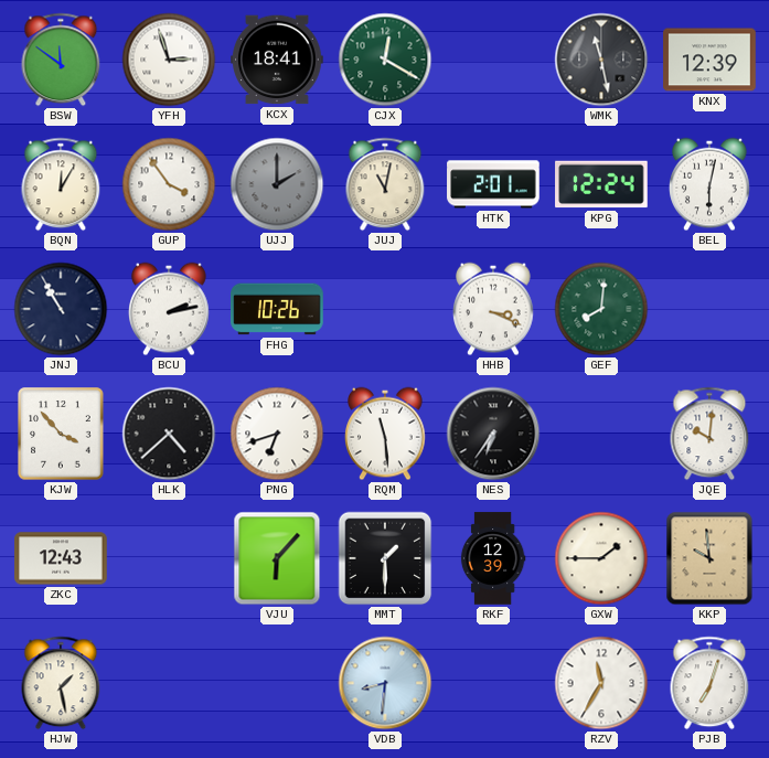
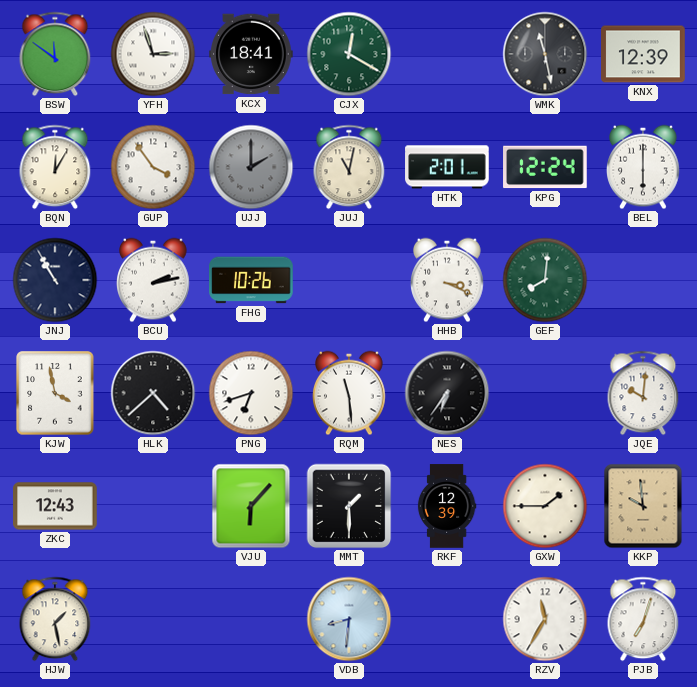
BEL: 6:02 -> 6:00 (644, 167)
KJW: 3:53 -> 3:58 (55, 393)
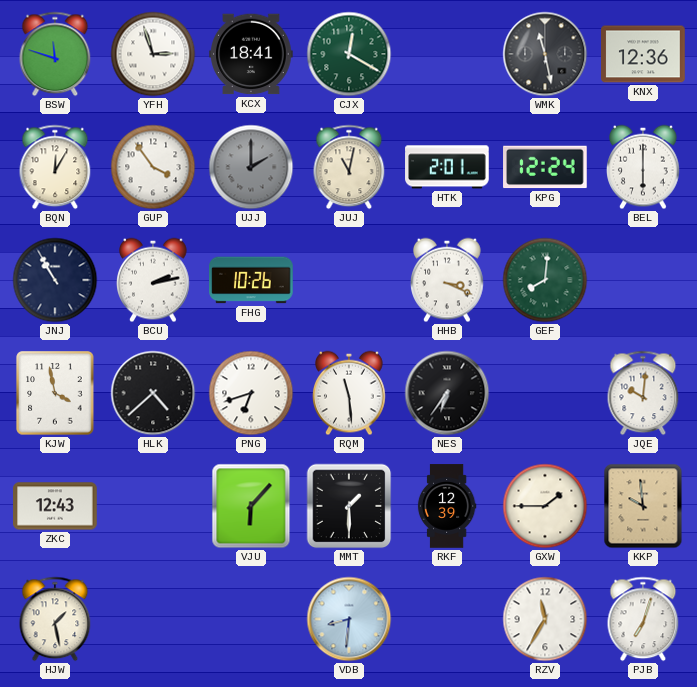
BSW: 11:51 -> 11:48 (55, 54)
KNX: 12:39 -> 12:36 (643, 54)
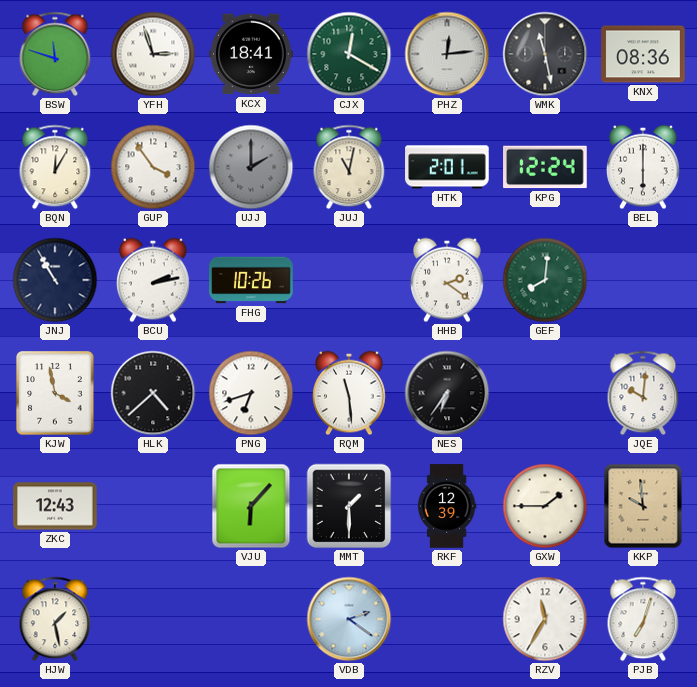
PHZ: none -> 12:14 (447, 54)
KNX: 12:36 -> 08:36 (643, 54)
HHB: 3:19 -> 2:21 (448, 280)
VDB: 8:31 -> 2:21 (349, 619)
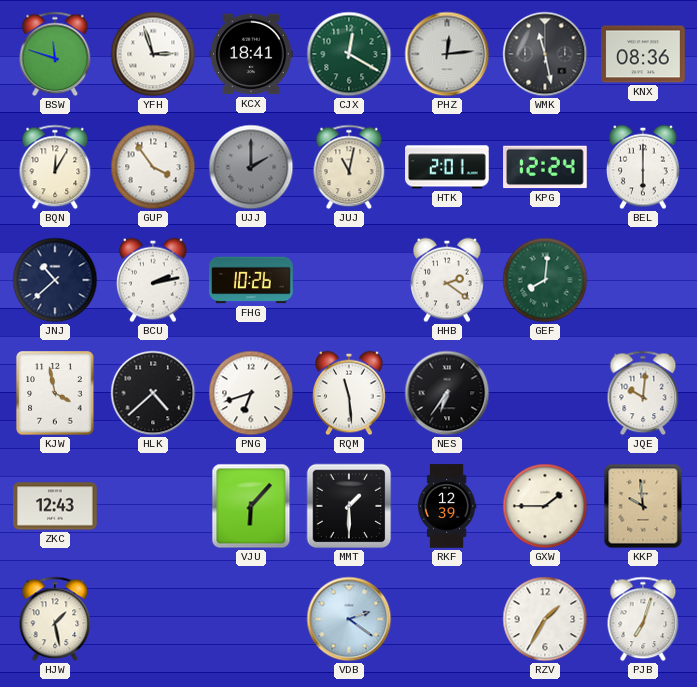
JNJ: 10:55 -> 10:38 (55, 280)
RZV: 11:35 -> 1:35 (545, 619)
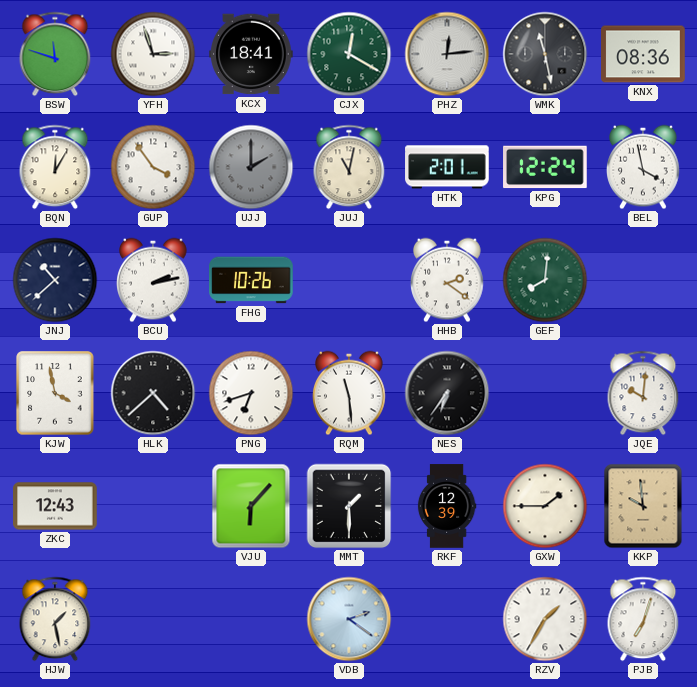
BEL: 6:00 -> 3:58 (644, 167)
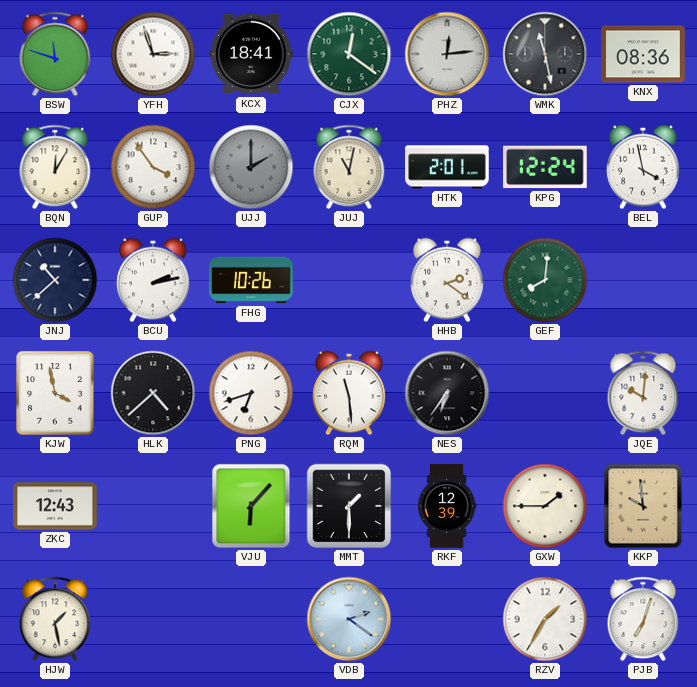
CJX: 12:20 -> 12:21 (349, 54)
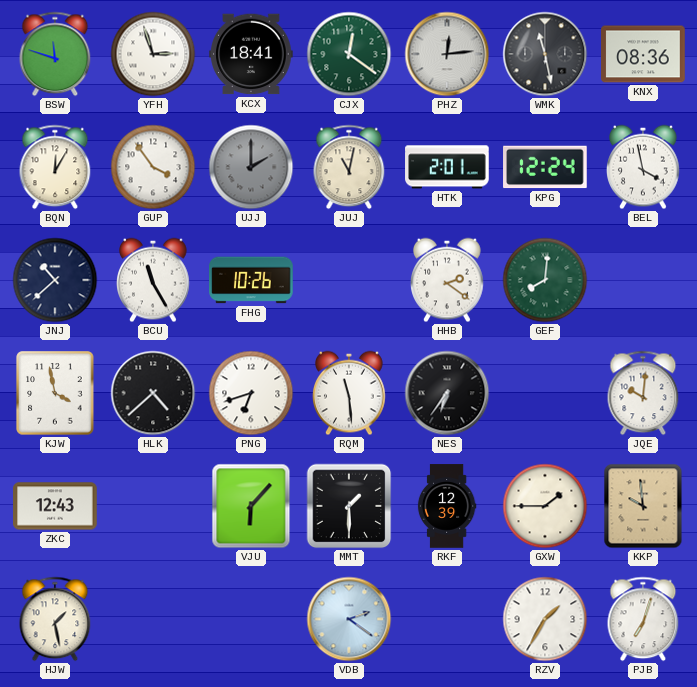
BCU: 2:13 -> 11:25 (154, 280)
